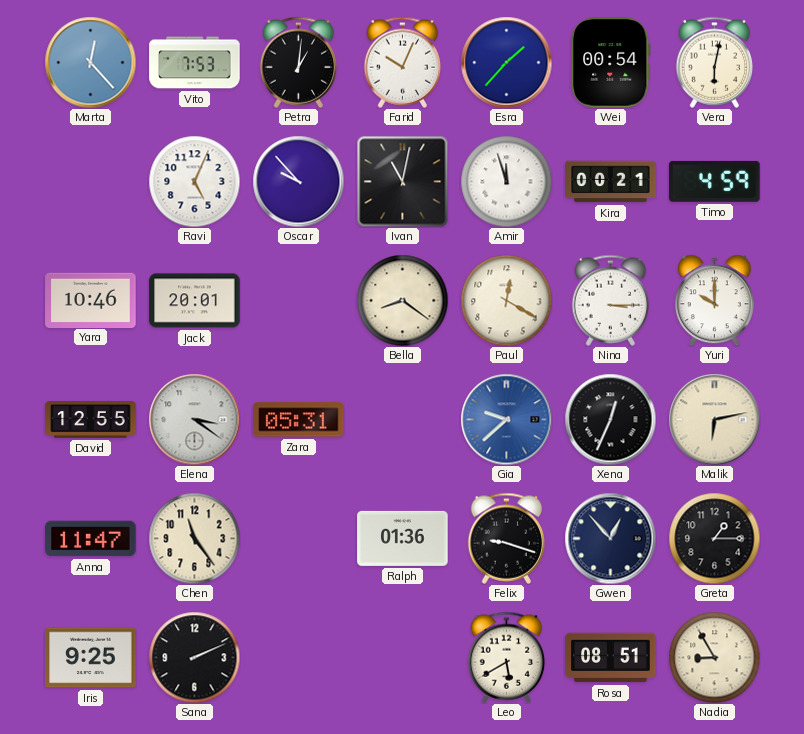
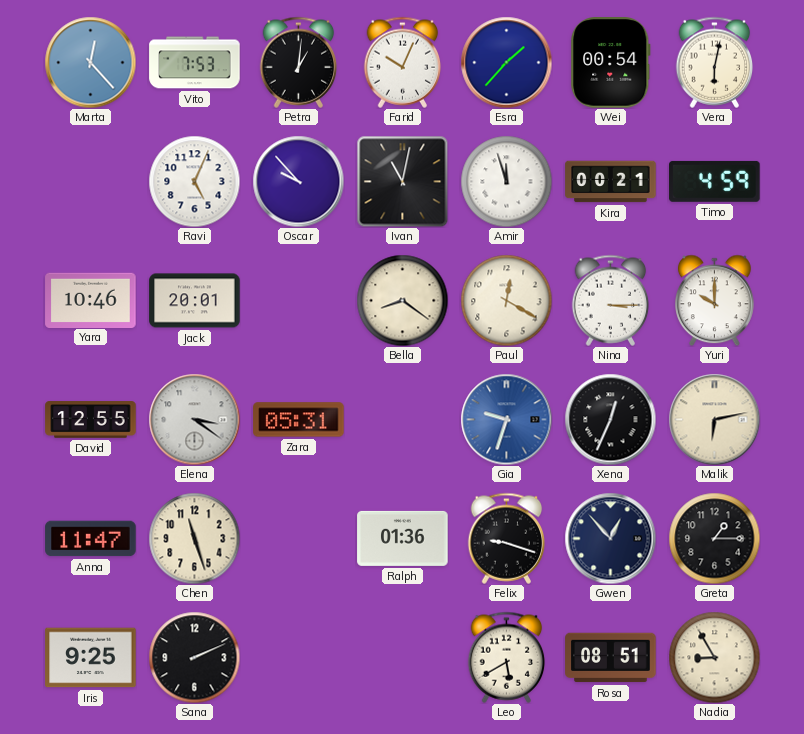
Gia: 9:38 -> 9:33 (506, 419)
Chen: 11:24 -> 11:27 (194, 538)
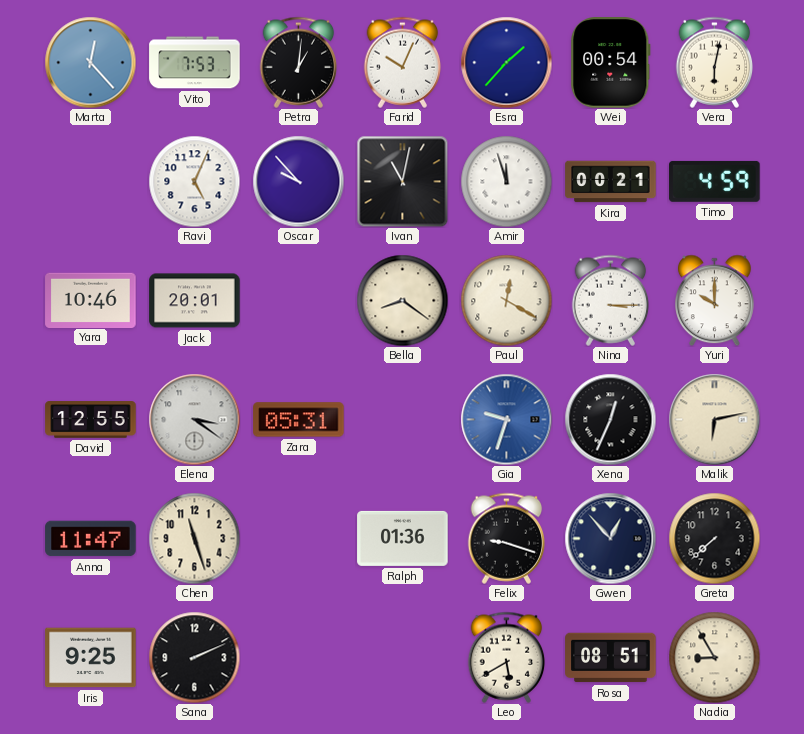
Greta: 1:15 -> 7:38 (714, 538)
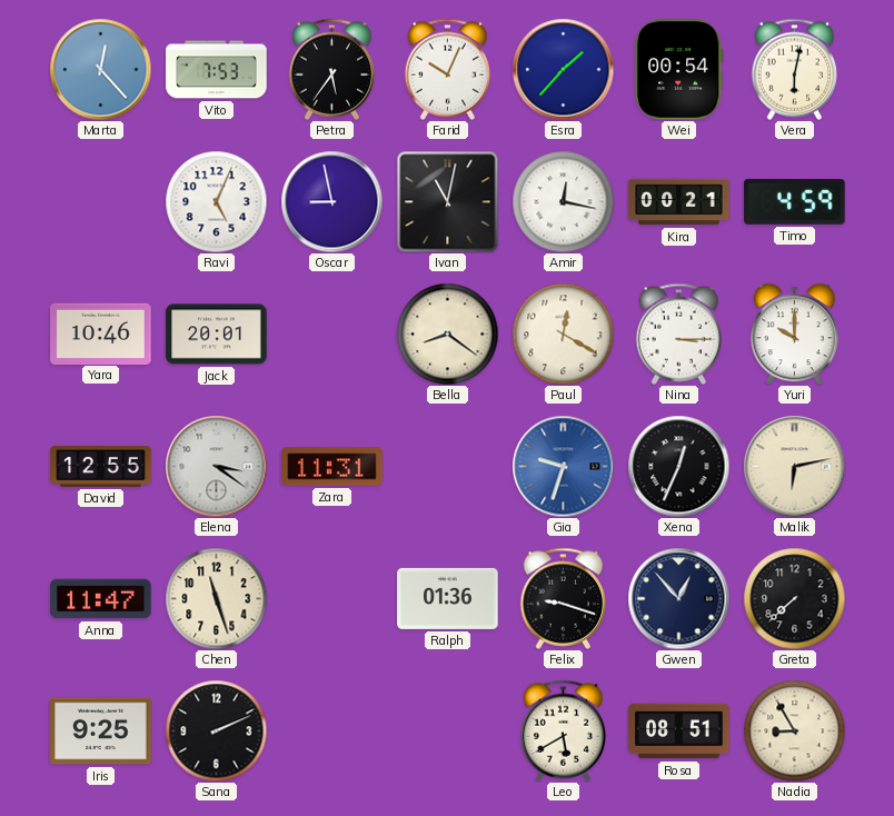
Petra: 1:01 -> 5:36 (332, 69)
Oscar: 9:53 -> 8:58 (331, 201)
Amir: 11:57 -> 12:17 (563, 201)
Zara: 05:31 -> 11:31 (332, 467)
